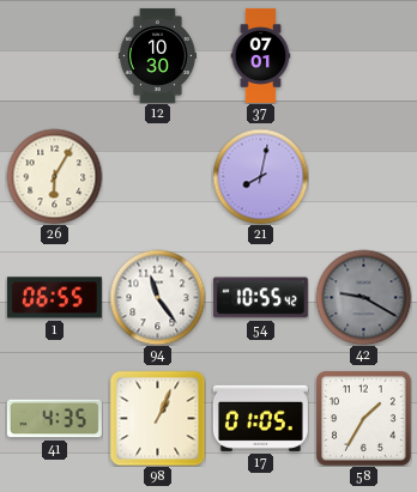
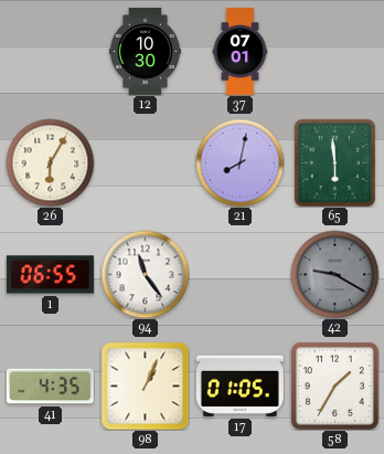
65: none -> 5:59 (334, 162)
54: 10:55 -> none (260, 298)
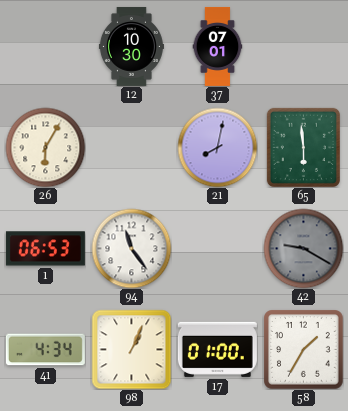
1: 06:55 -> 06:53 (45, 249)
41: 4:35 -> 4:34 (45, 350)
17: 01:05 -> 01:00 (217, 349)
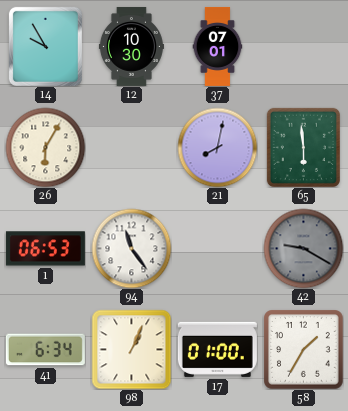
14: none -> 9:55 (45, 46)
41: 4:34 -> 6:34 (45, 350)
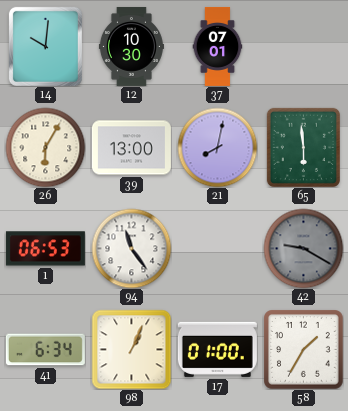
14: 9:55 -> 10:01 (45, 46)
39: none -> 13:00 (131, 148)
